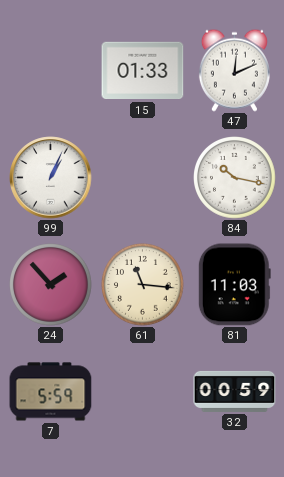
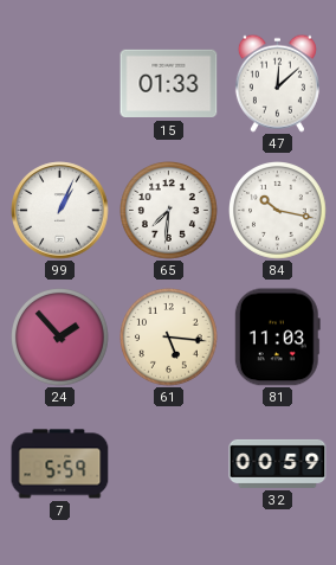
47: 12:11 -> 12:08 (277, 83)
65: none -> 7:31 (169, 211)
61: 11:16 -> 5:16 (169, 338)
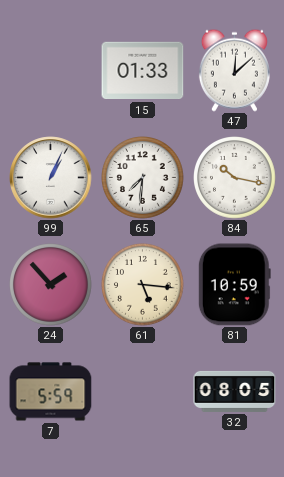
81: 11:03 -> 10:59 (234, 285)
32: 00:59 -> 08:05 (235, 391)
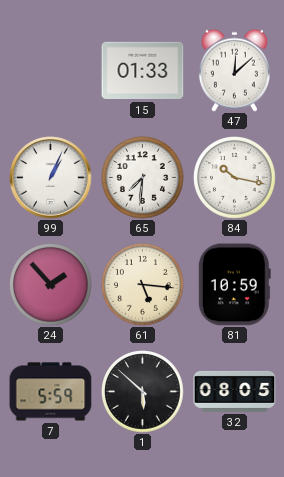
1: none -> 5:52 (143, 392)
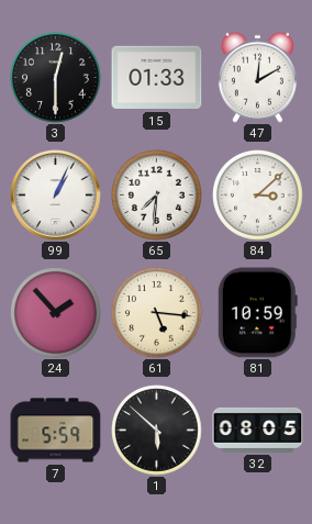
3: none -> 12:30 (56, 78)
47: 12:08 -> 12:10 (257, 77)
84: 10:17 -> 3:08 (258, 196)
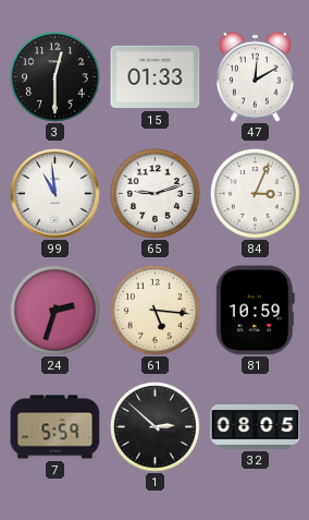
99: 1:04 -> 10:59 (55, 194)
65: 7:31 -> 9:12 (156, 194)
84: 3:08 -> 3:04 (256, 194)
24: 1:53 -> 2:33 (55, 311)
1: 5:52 -> 2:52 (156, 427)
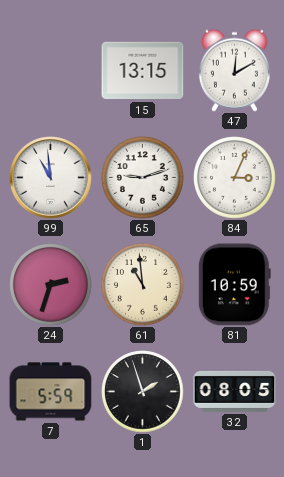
3: 12:30 -> none (55, 77)
15: 01:33 -> 13:15 (143, 71)
61: 5:16 -> 10:59 (143, 285)
1: 2:52 -> 1:57 (143, 392)
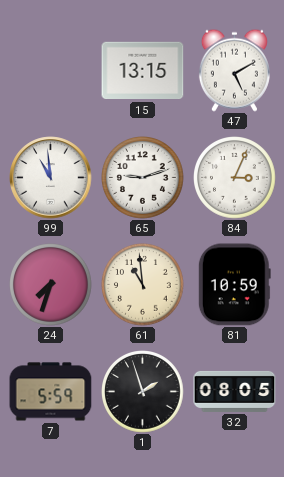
47: 12:10 -> 5:10 (234, 70)
24: 2:33 -> 7:33 (51, 285)
